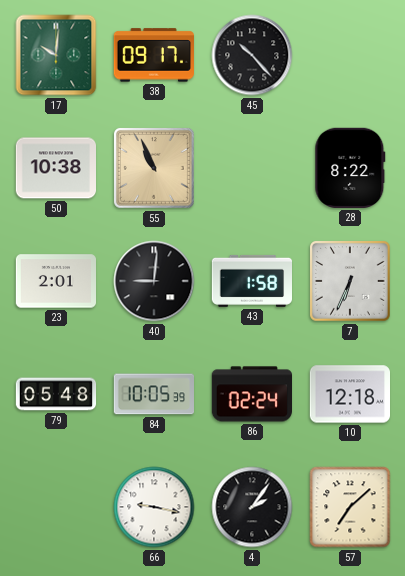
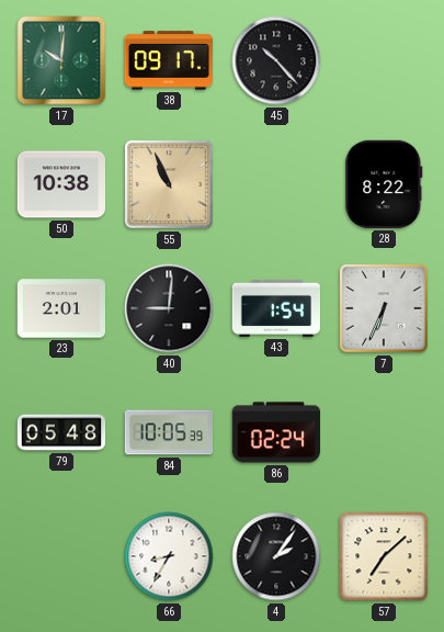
43: 1:58 -> 1:54 (275, 308)
10: 12:18 -> none (349, 394)
66: 9:17 -> 8:35 (169, 556)
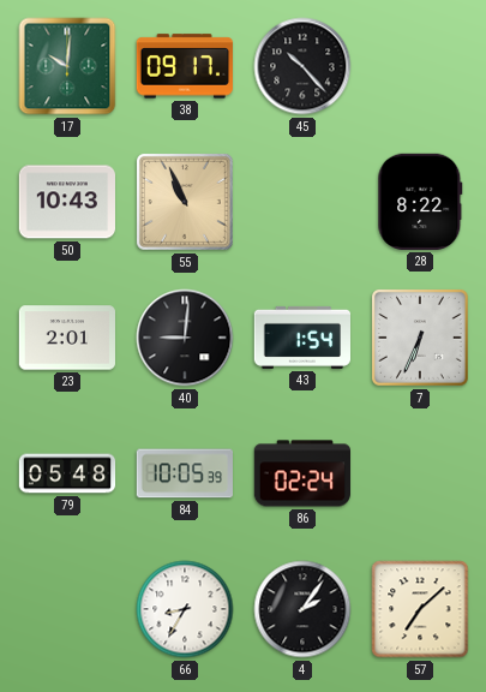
50: 10:38 -> 10:43 (66, 202)
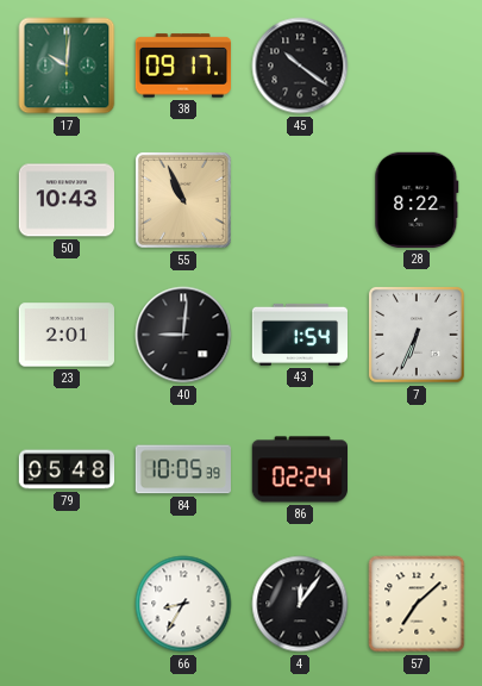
45: 10:23 -> 10:21 (300, 66)
4: 2:06 -> 12:06 (300, 604)
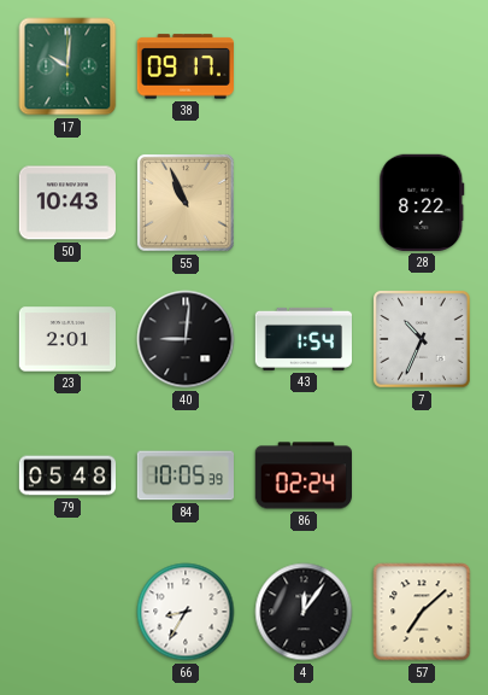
45: 10:21 -> none (300, 66)
7: 6:34 -> 10:34 (422, 339)
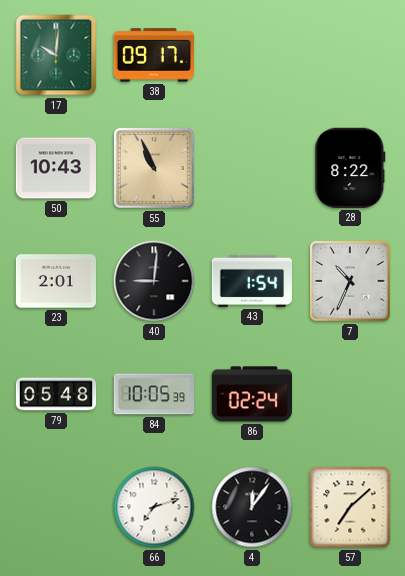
66: 8:35 -> 7:12 (154, 507)
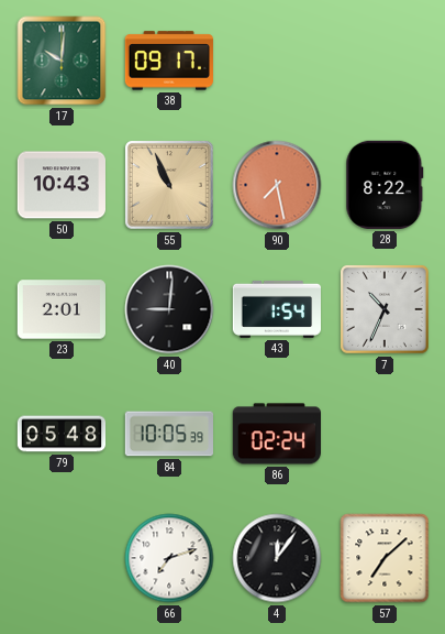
90: none -> 7:28 (277, 185)
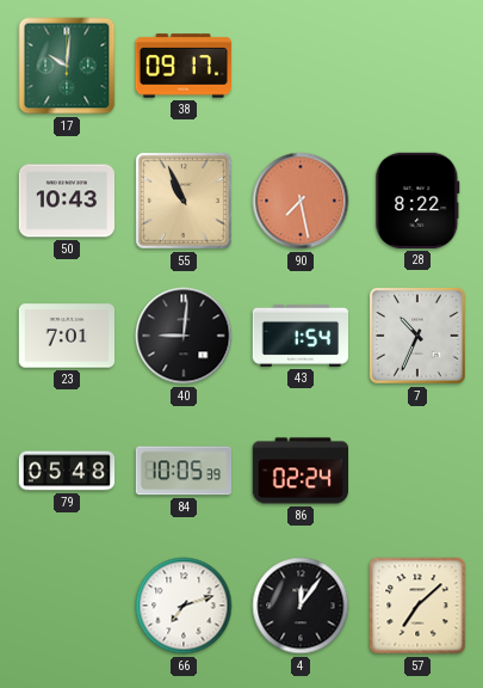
23: 2:01 -> 7:01 (66, 336)
